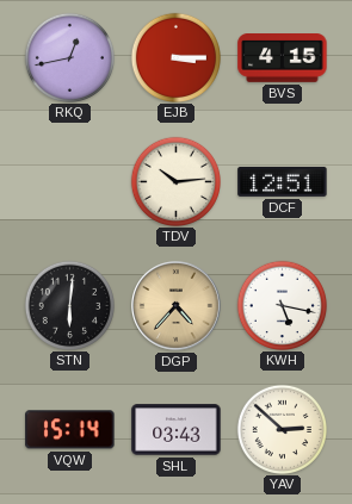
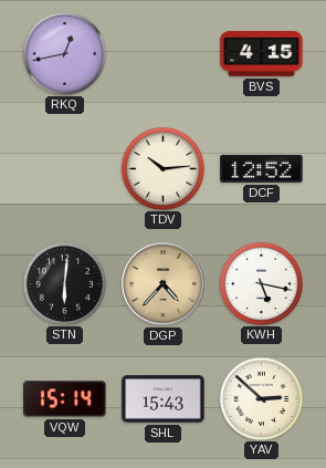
EJB: 3:15 -> none (175, 57)
DCF: 12:51 -> 12:52 (262, 168)
SHL: 03:43 -> 15:43 (164, 399)
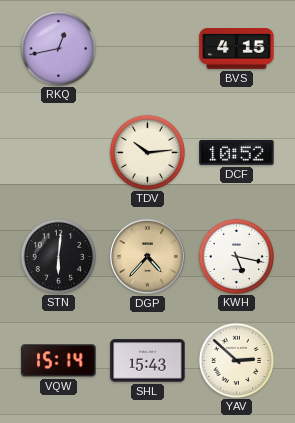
DCF: 12:52 -> 10:52 (237, 152)
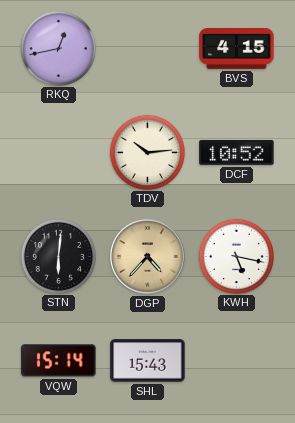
YAV: 2:52 -> none (236, 360)
